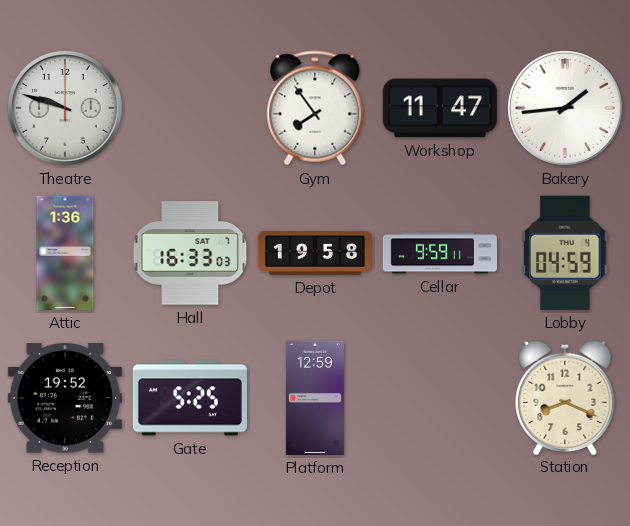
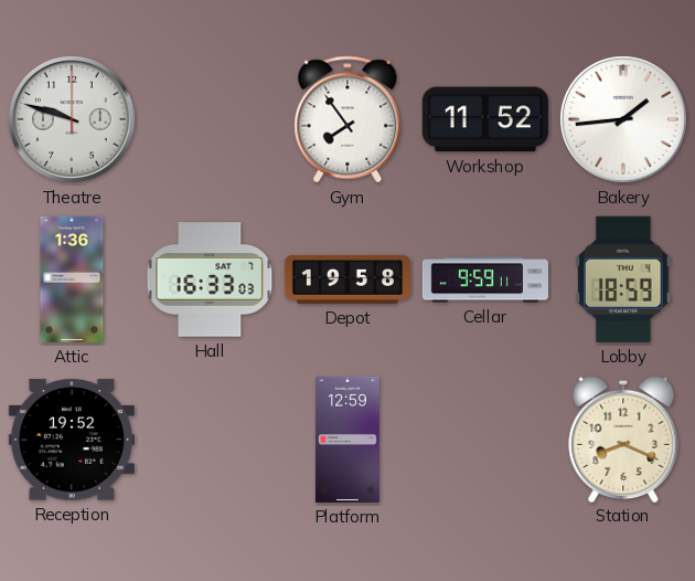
Workshop: 11:47 -> 11:52 (485, 119)
Lobby: 04:59 -> 18:59 (623, 279)
Gate: 5:25 -> none (190, 398)
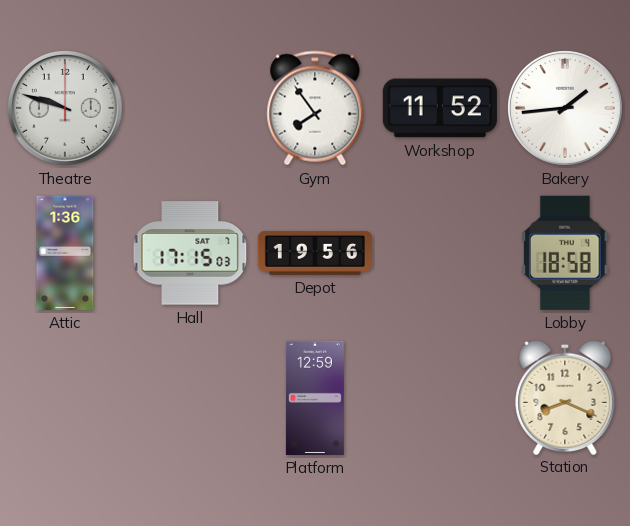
Hall: 16:33 -> 17:15 (190, 253)
Depot: 19:58 -> 19:56 (315, 253)
Cellar: 9:59 -> none (484, 279)
Lobby: 18:59 -> 18:58 (565, 253)
Reception: 19:52 -> none (72, 440)
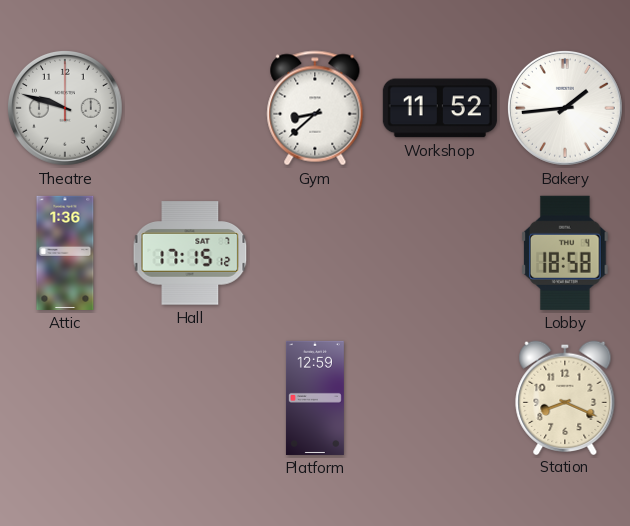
Gym: 7:54 -> 8:38 (315, 108)
Hall: 17:15:03 -> 17:15:12 (190, 253)
Depot: 19:56 -> none (315, 253)
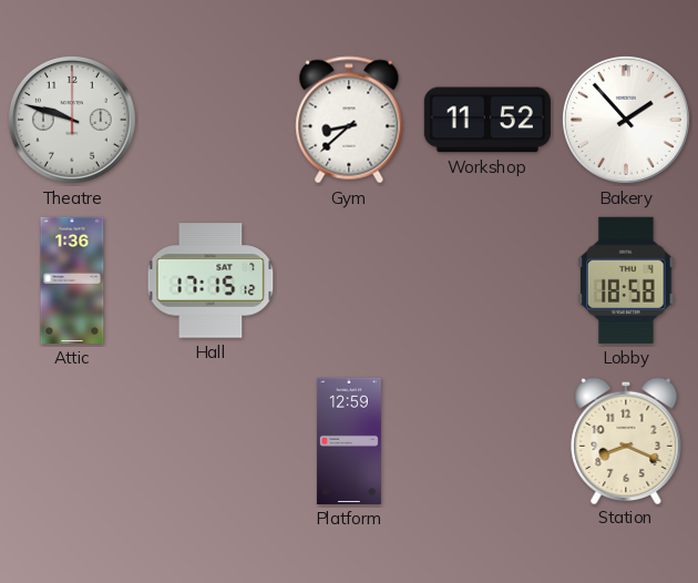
Bakery: 1:44 -> 1:53 (626, 120)
